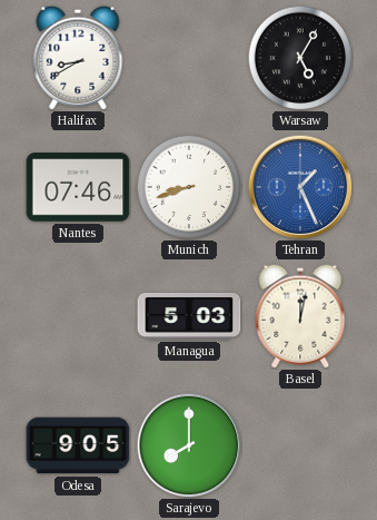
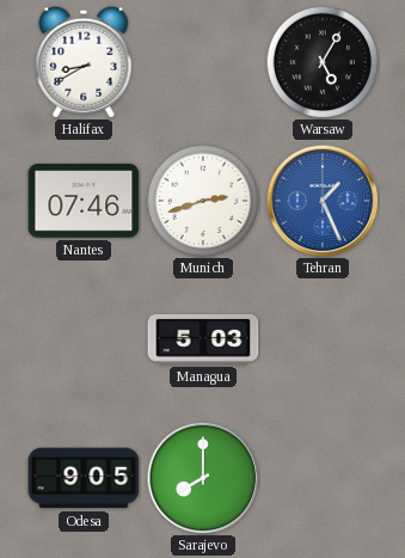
Munich: 8:42 -> 2:42 (203, 201)
Basel: 12:02 -> none (300, 316)
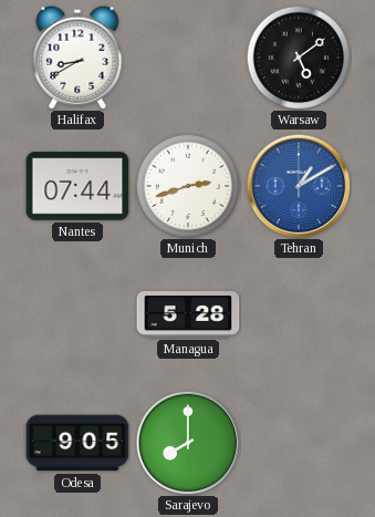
Warsaw: 5:05 -> 5:09 (299, 58)
Nantes: 07:46 -> 07:44 (77, 186)
Tehran: 1:26 -> 1:10 (299, 186)
Managua: 5:03 -> 5:28 (188, 314)
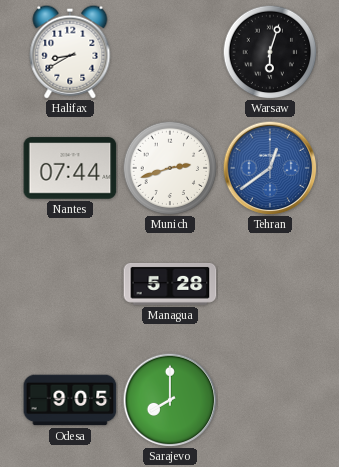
Warsaw: 5:09 -> 6:03 (270, 52)
Tehran: 1:10 -> 12:39 (270, 168)
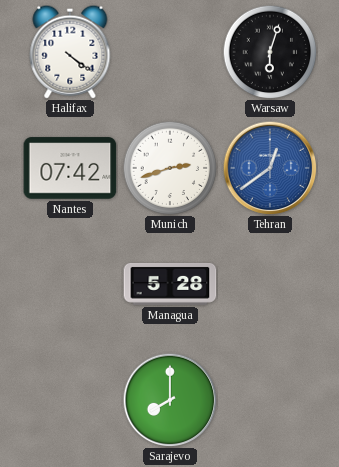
Halifax: 8:40 -> 4:21 (70, 52)
Nantes: 07:44 -> 07:42 (70, 168)
Odesa: 9:05 -> none (70, 400)
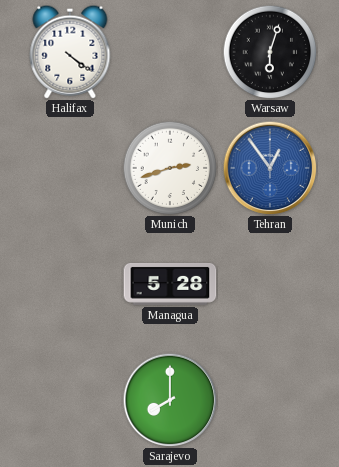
Nantes: 07:42 -> none (70, 168)
Tehran: 12:39 -> 12:54 (270, 168)
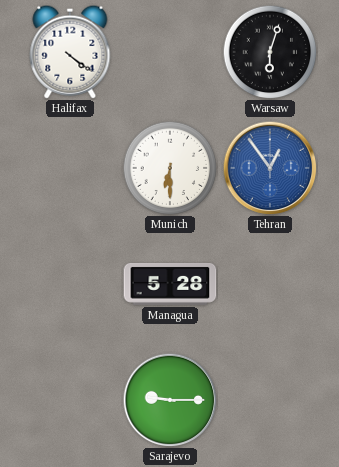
Munich: 2:42 -> 6:30 (170, 168)
Sarajevo: 8:00 -> 9:15 (170, 400)
